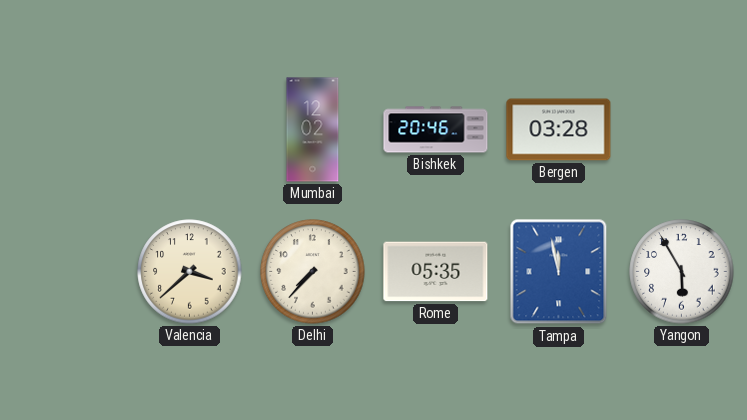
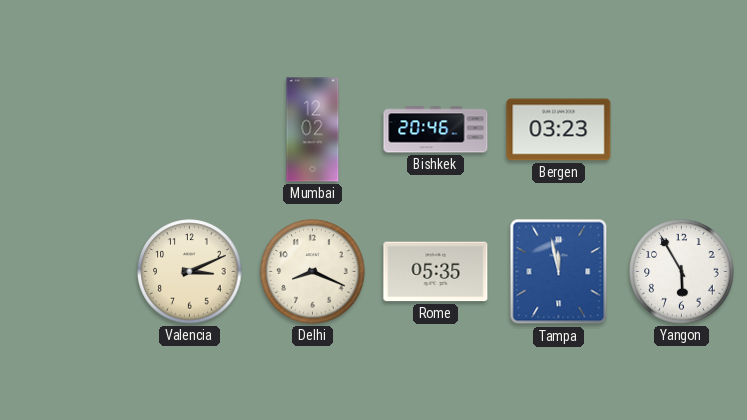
Bergen: 03:28 -> 03:23 (559, 130)
Valencia: 3:38 -> 3:11 (190, 272)
Delhi: 7:37 -> 8:19 (313, 272)
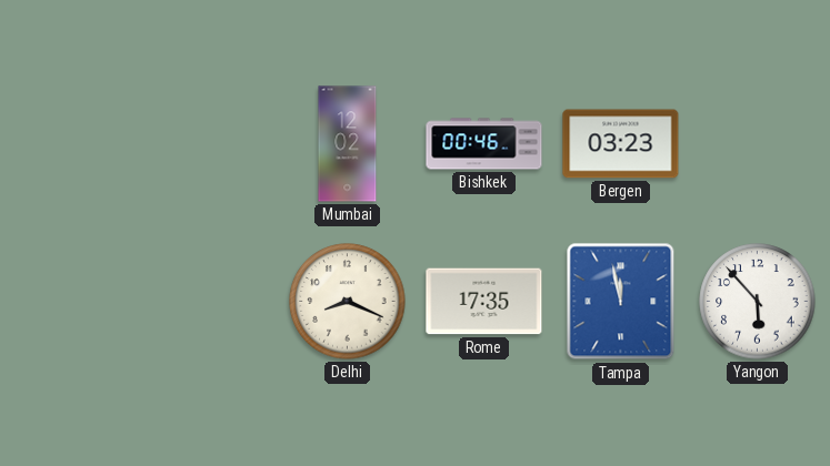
Bishkek: 20:46 -> 00:46 (484, 144)
Valencia: 3:11 -> none (190, 272)
Rome: 05:35 -> 17:35 (484, 302)
Yangon: 5:55 -> 5:53 (758, 302)
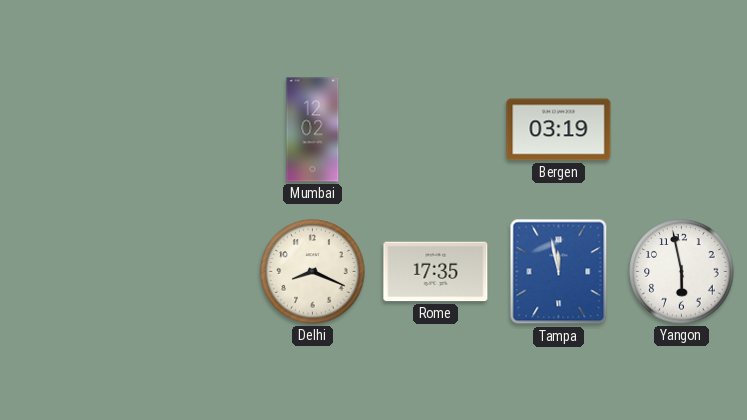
Bishkek: 00:46 -> none (484, 144)
Bergen: 03:23 -> 03:19 (559, 130)
Yangon: 5:53 -> 5:58 (682, 272)
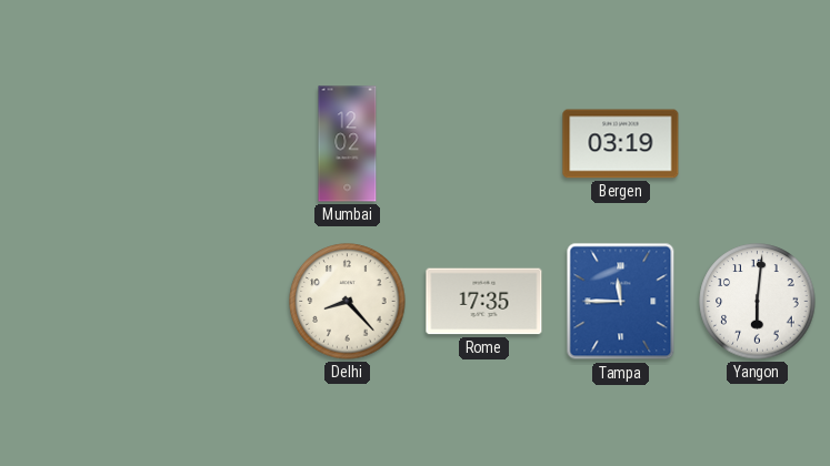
Delhi: 8:19 -> 8:23 (348, 302)
Tampa: 11:58 -> 11:45 (621, 302)
Yangon: 5:58 -> 6:01 (758, 302)
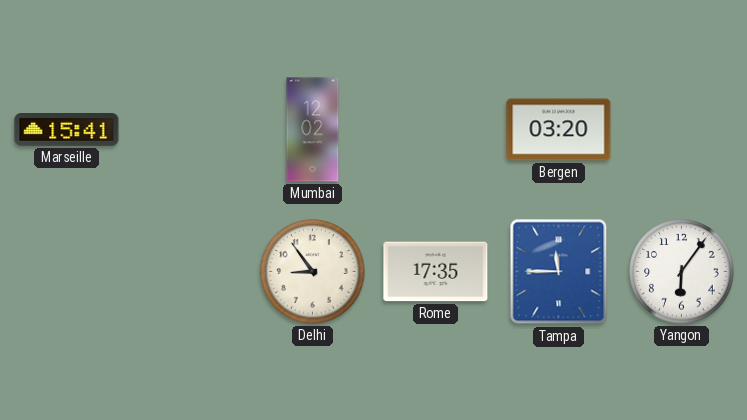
Marseille: none -> 15:41 (67, 130)
Bergen: 03:19 -> 03:20 (559, 130)
Delhi: 8:23 -> 8:54 (313, 272)
Yangon: 6:01 -> 6:06 (682, 272)
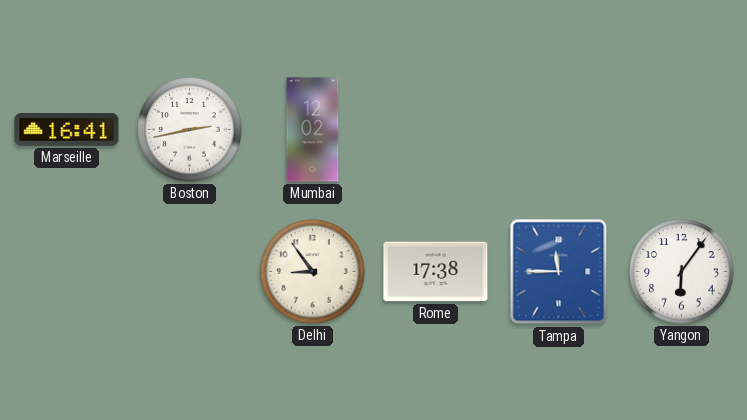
Marseille: 15:41 -> 16:41 (67, 130)
Boston: none -> 2:43 (190, 130)
Bergen: 03:20 -> none (559, 130)
Rome: 17:35 -> 17:38 (436, 272)
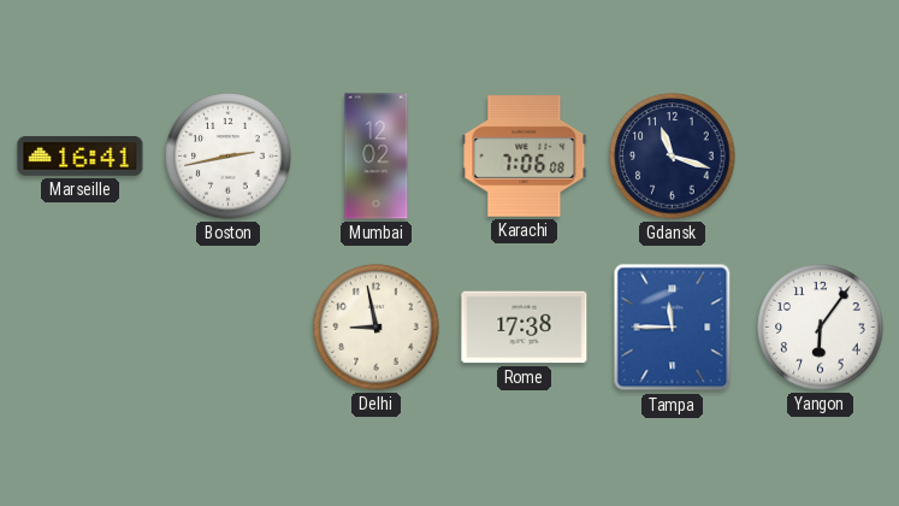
Karachi: none -> 7:06 (525, 157)
Gdansk: none -> 11:18 (673, 157)
Delhi: 8:54 -> 8:58 (377, 328)
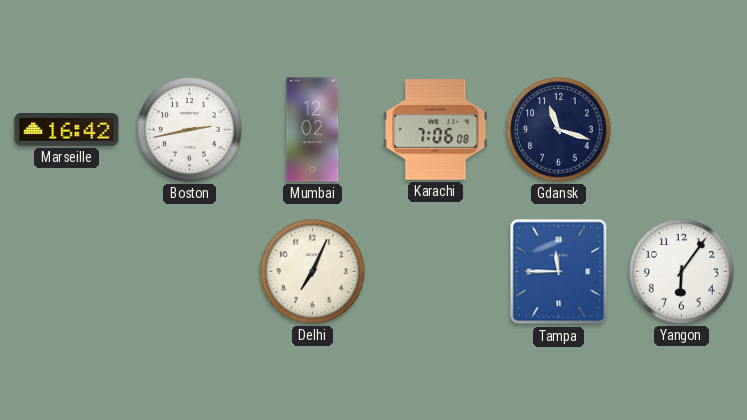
Marseille: 16:41 -> 16:42 (67, 130)
Delhi: 8:58 -> 7:04 (313, 272)
Rome: 17:38 -> none (525, 328)
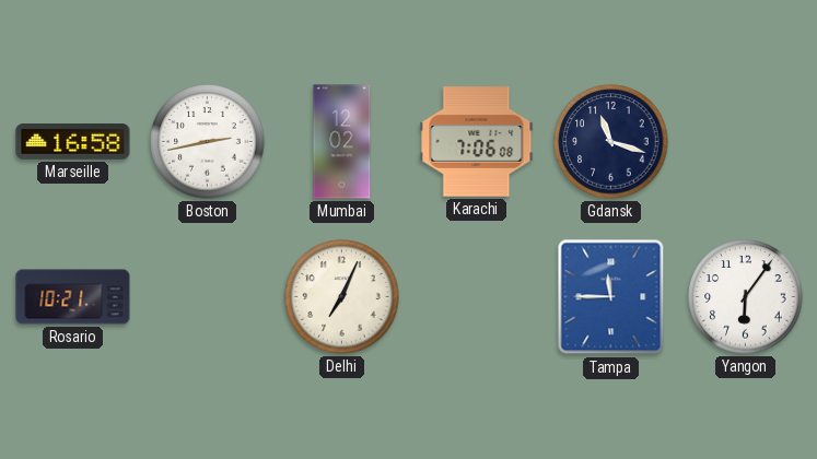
Marseille: 16:42 -> 16:58 (73, 142)
Rosario: none -> 10:21 (73, 297)
